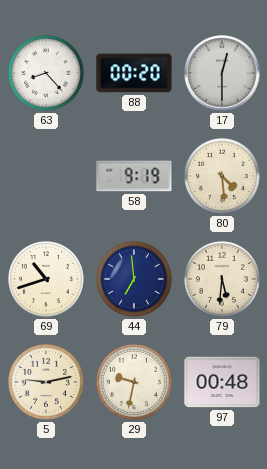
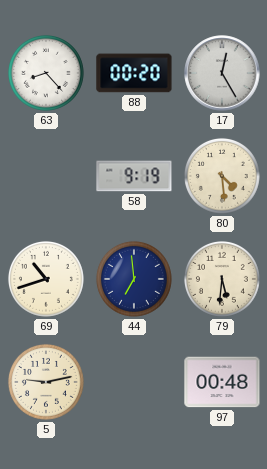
17: 12:30 -> 12:25 (222, 73)
29: 9:32 -> none (134, 382)
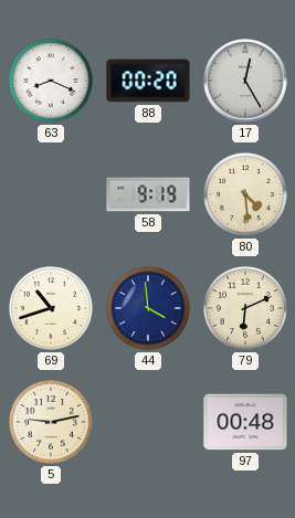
63: 8:23 -> 8:19 (51, 81)
44: 6:59 -> 3:59 (148, 308)
79: 5:31 -> 6:11 (245, 308)
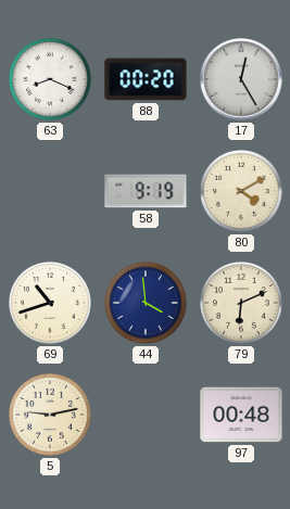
80: 4:29 -> 4:10 (241, 191)
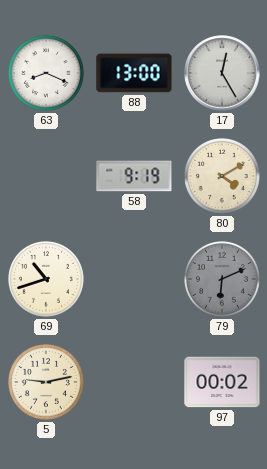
88: 00:20 -> 13:00 (134, 73)
44: 3:59 -> none (146, 303)
79 dial: cream -> grey (222, 279)
97: 00:48 -> 00:02 (222, 382)
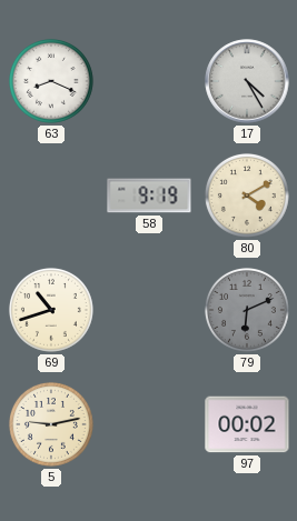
88: 13:00 -> none (134, 73)
17: 12:25 -> 4:25 (247, 81)
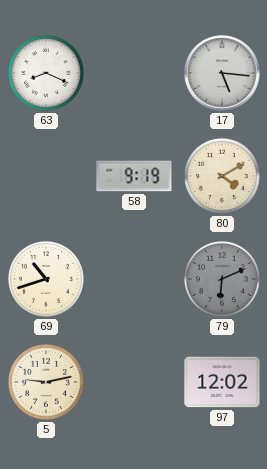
17: 4:25 -> 5:16 (222, 73)
97: 00:02 -> 12:02 (222, 382)
